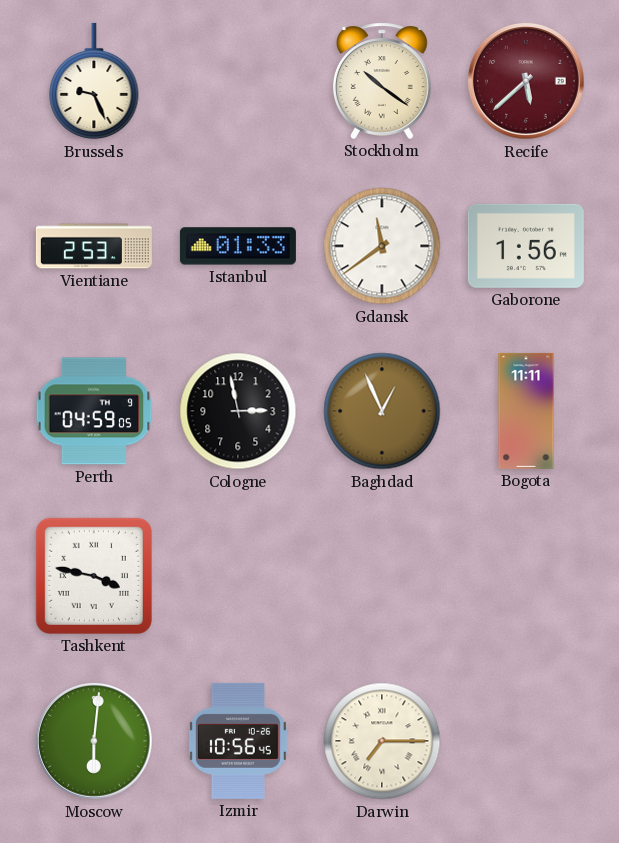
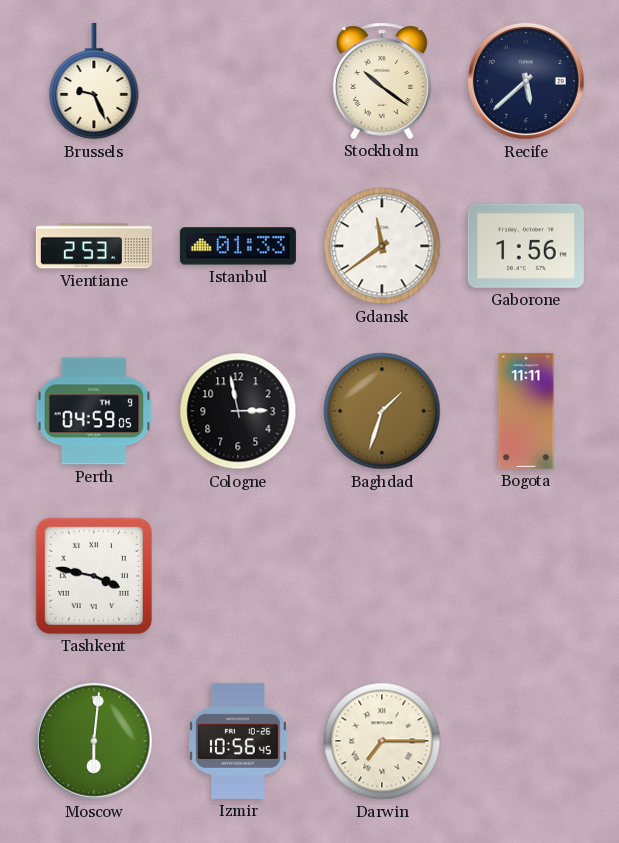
Recife dial: burgundy -> navy (526, 81)
Baghdad: 12:56 -> 1:33 (382, 411)
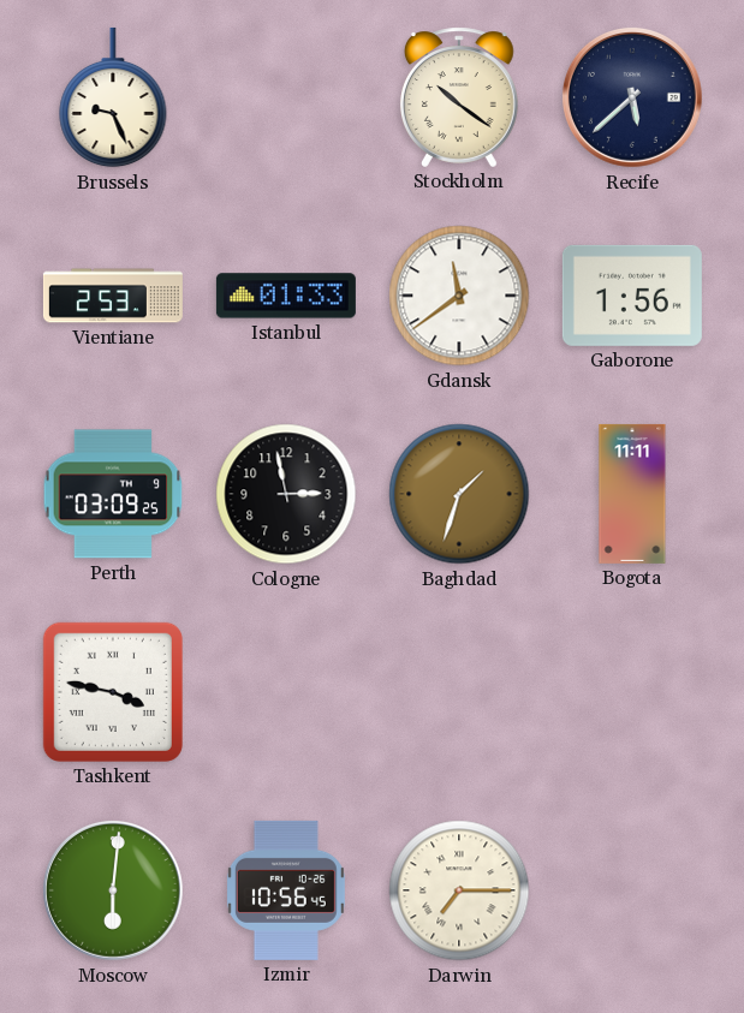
Perth: 04:59 -> 03:09 (113, 494)
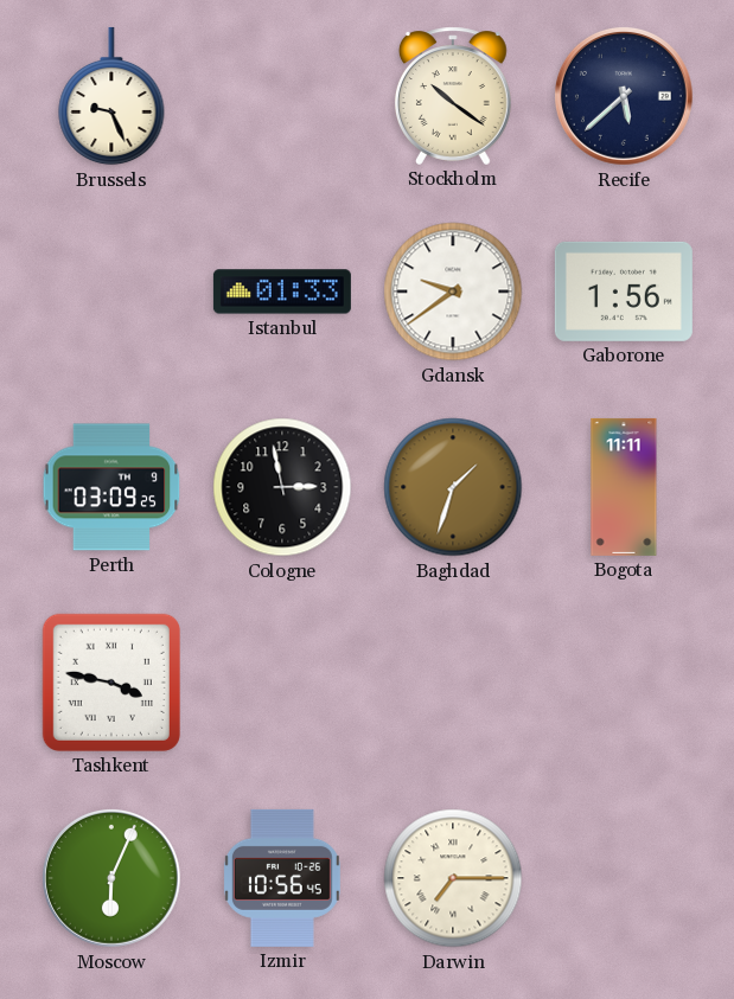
Vientiane: 2:53 -> none (113, 296)
Gdansk: 11:39 -> 9:39 (453, 292)
Moscow: 6:01 -> 6:04 (111, 878)
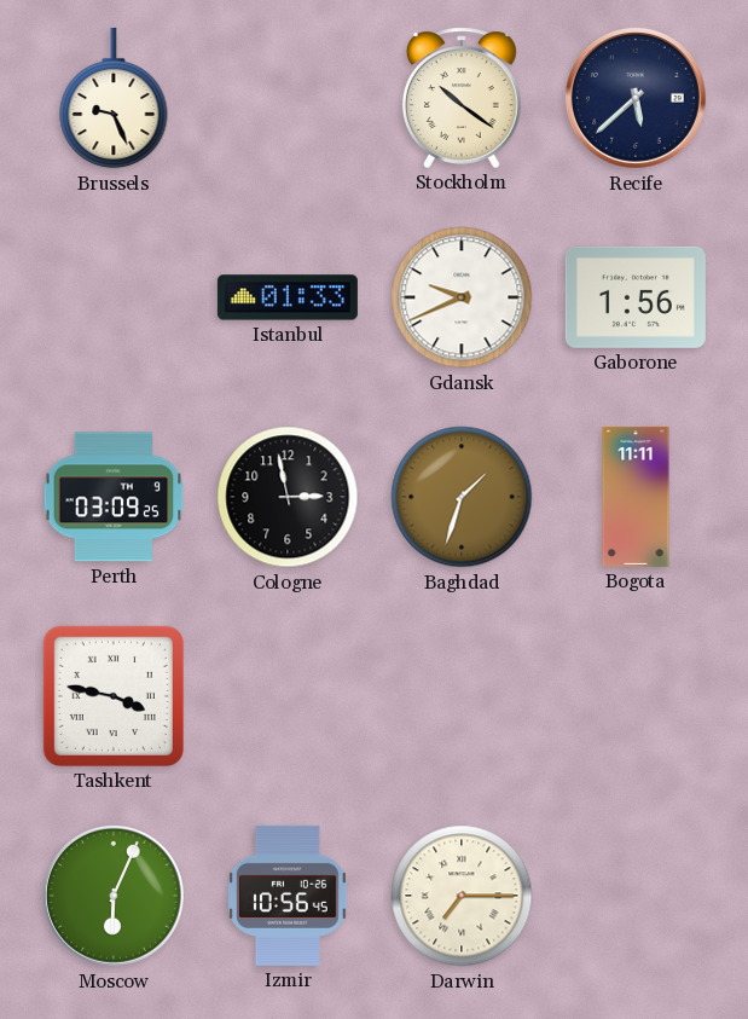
Gdansk: 9:39 -> 9:41 (462, 297)
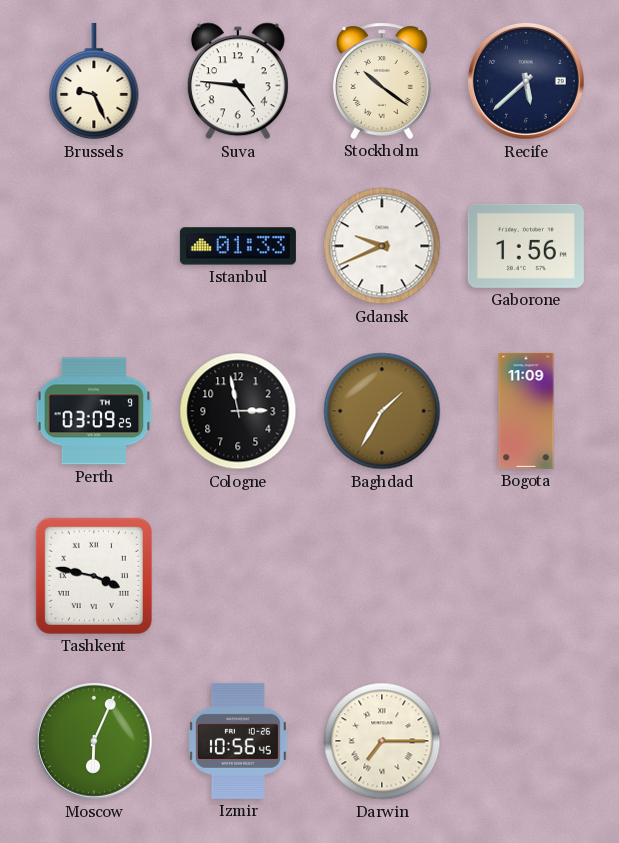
Suva: none -> 4:46 (238, 81)
Baghdad: 1:33 -> 1:35 (382, 411)
Bogota: 11:11 -> 11:09 (526, 411)
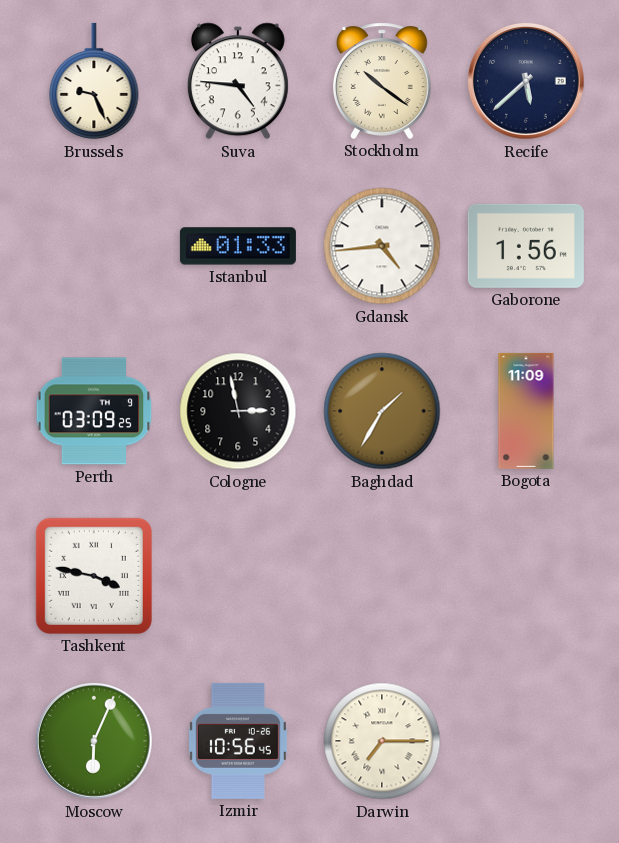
Gdansk: 9:41 -> 4:44 (382, 246)
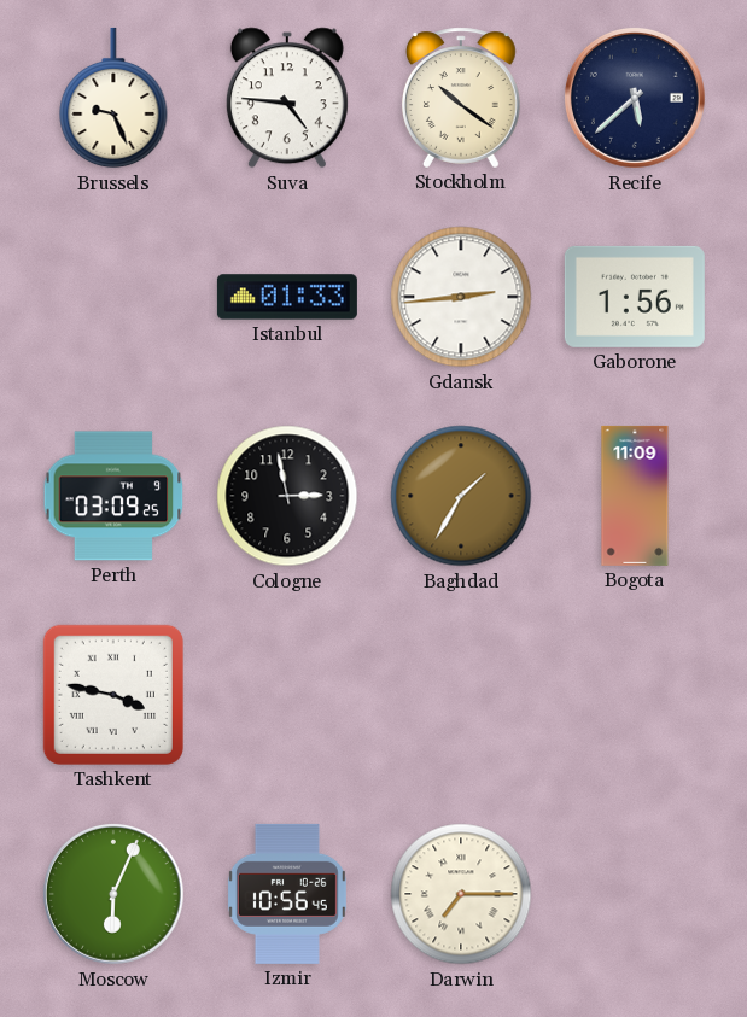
Gdansk: 4:44 -> 2:44 (461, 297)
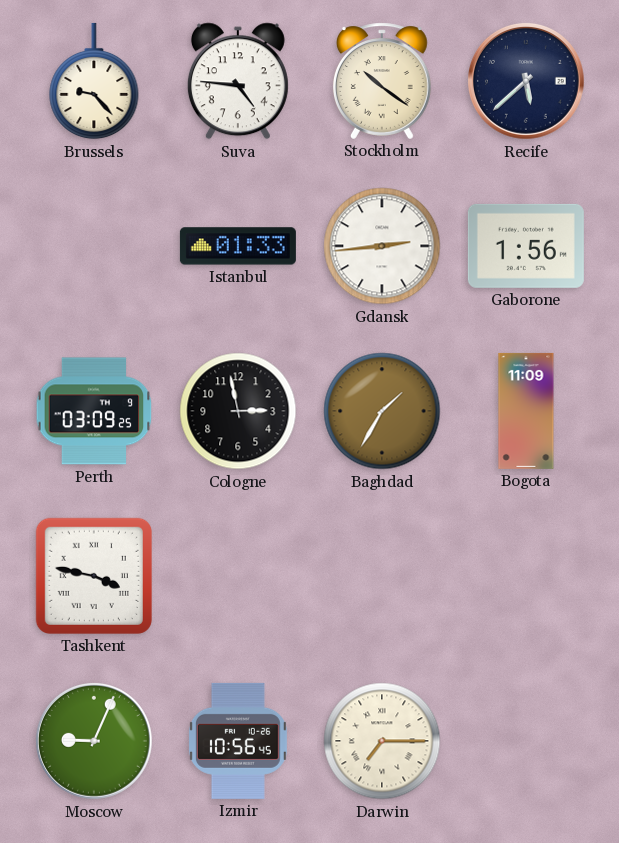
Brussels: 9:26 -> 9:23 (94, 81)
Moscow: 6:04 -> 9:04 (94, 741)
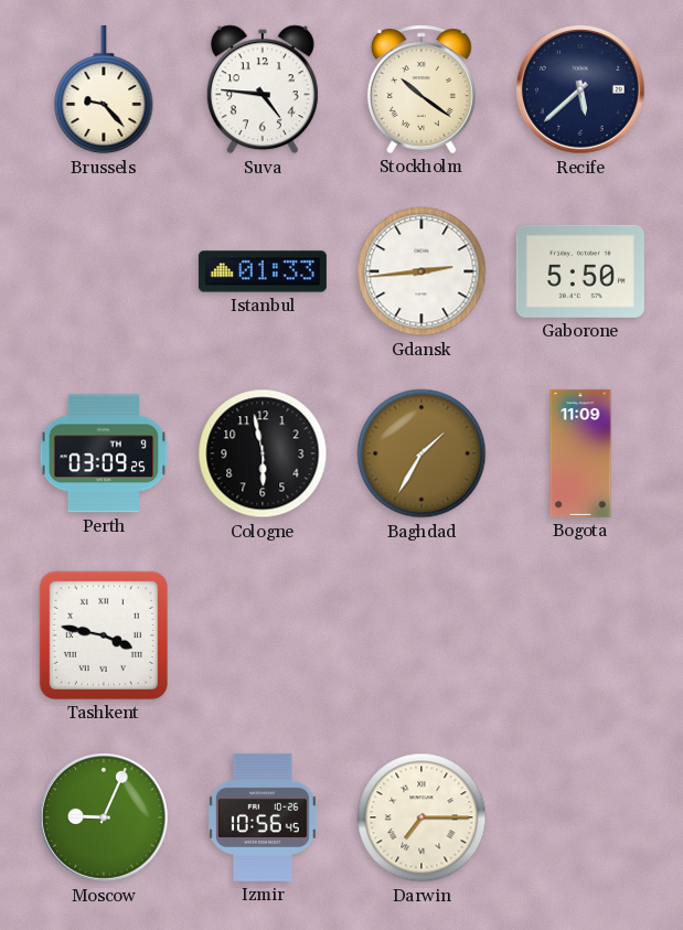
Gaborone: 1:56 -> 5:50 (580, 271)
Cologne: 2:58 -> 5:58 (263, 453)
